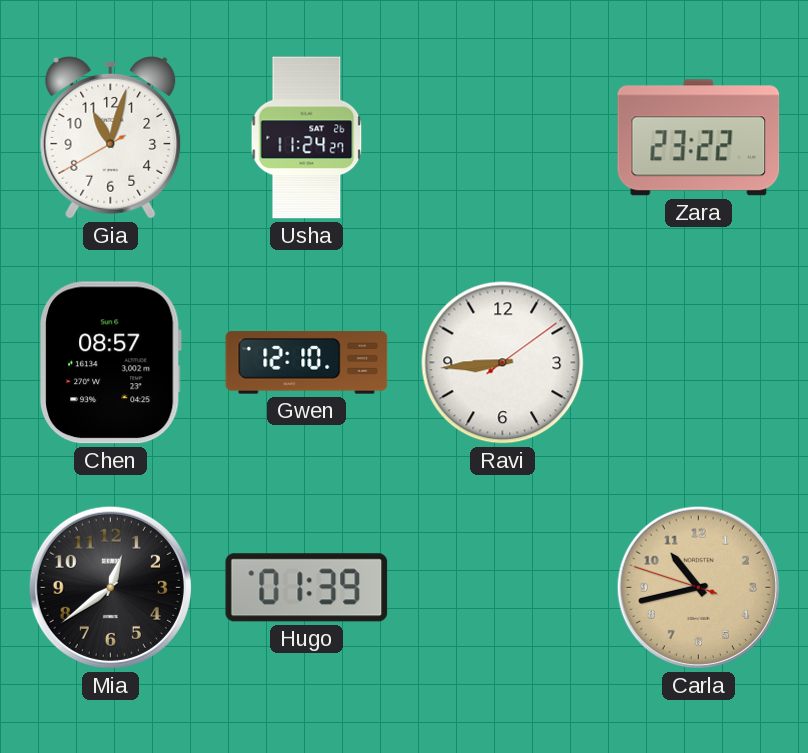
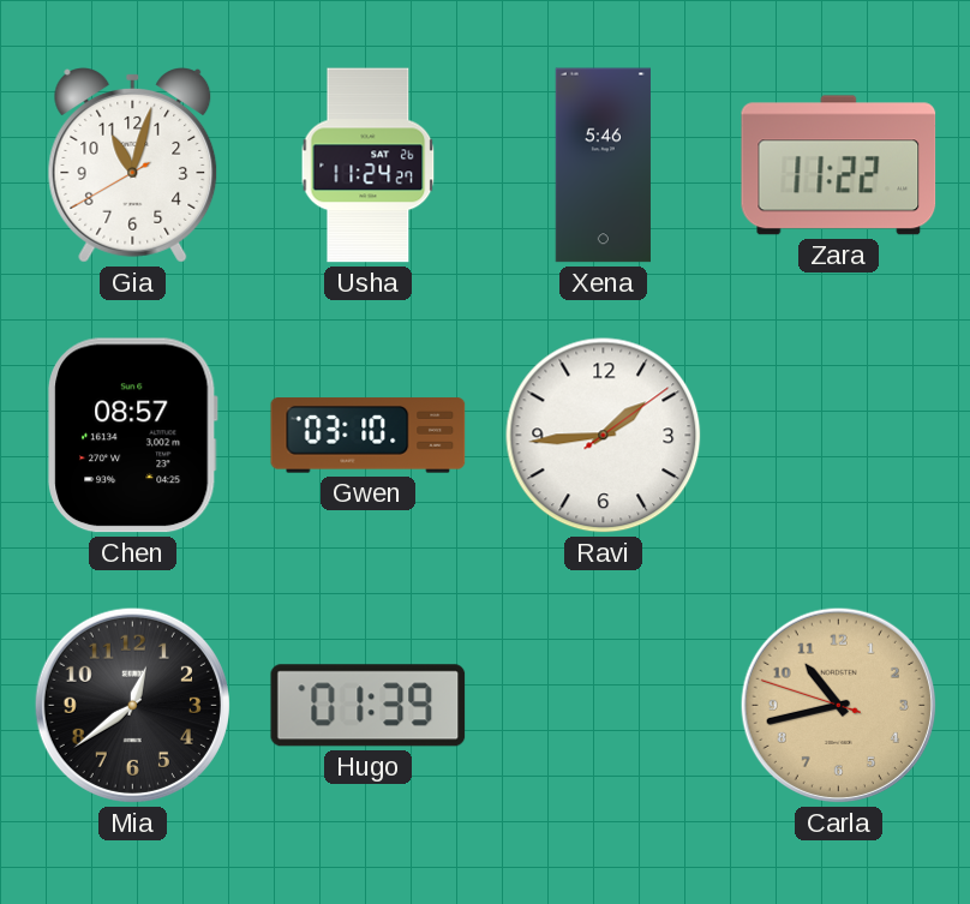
Xena: none -> 5:46 (603, 166)
Zara: 23:22 -> 11:22 (839, 166)
Gwen: 12:10 -> 03:10 (369, 436)
Ravi: 8:44 -> 1:44 (604, 436)
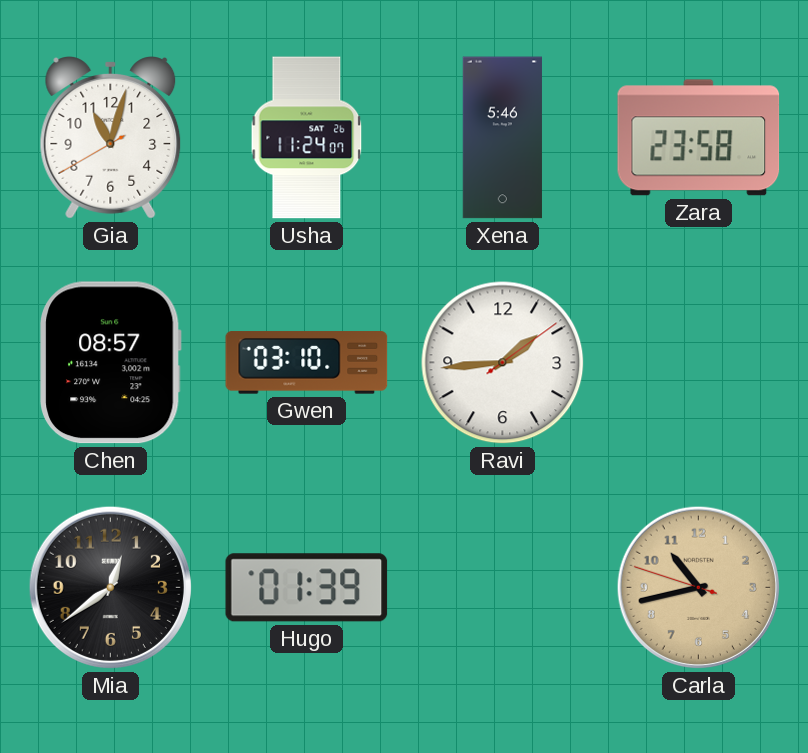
Usha: 11:24:27 -> 11:24:07 (307, 138)
Zara: 11:22 -> 23:58 (699, 138)
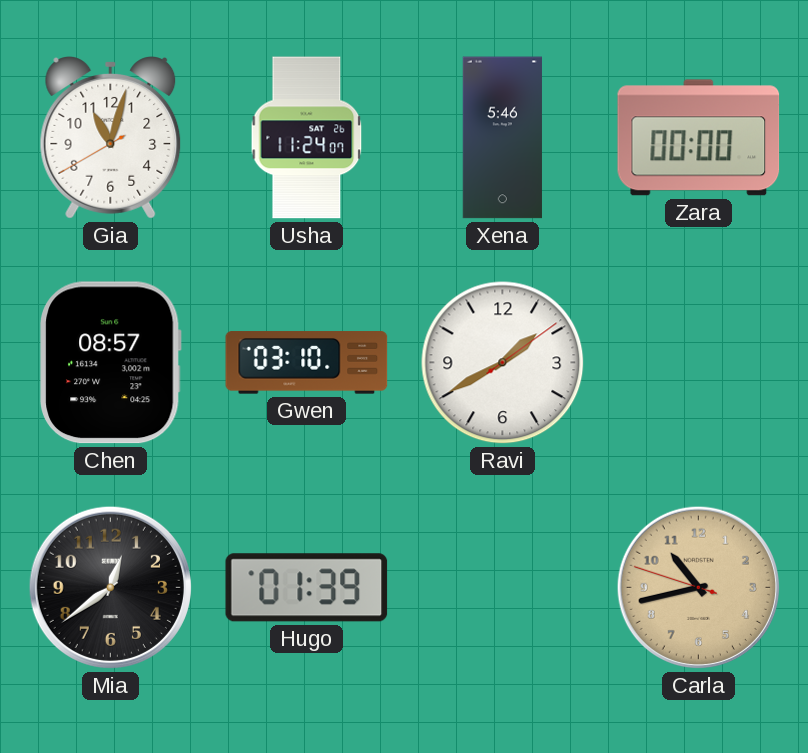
Zara: 23:58 -> 00:00 (699, 138)
Ravi: 1:44 -> 1:40 (503, 363)
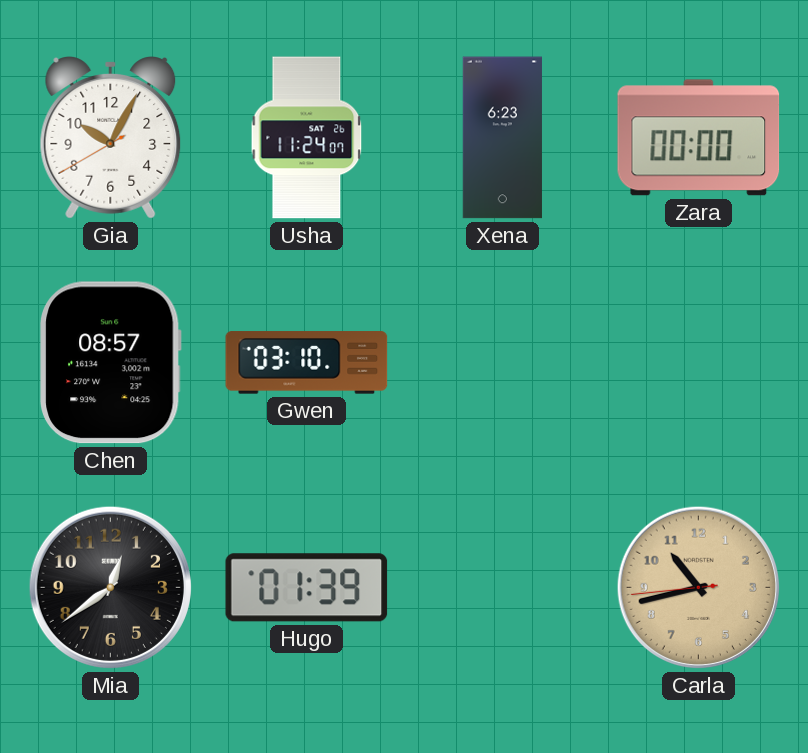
Gia: 11:02 -> 10:04 (111, 138)
Xena: 5:46 -> 6:23 (502, 138)
Ravi: 1:40 -> none (503, 363)
Carla: 10:42:48 -> 10:42:44 (698, 587)
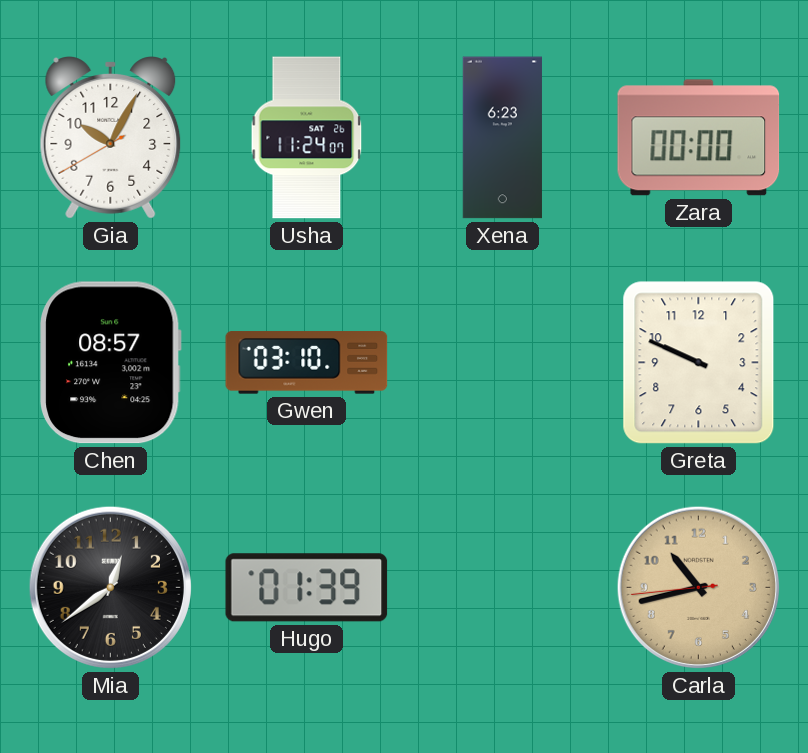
Greta: none -> 9:49 (699, 363)
